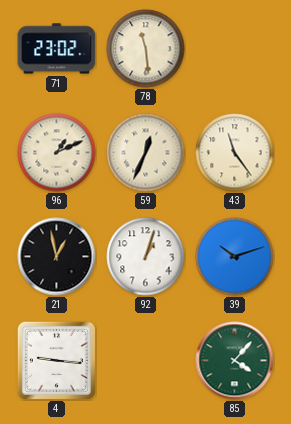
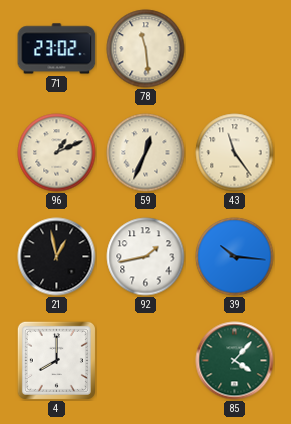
92: 1:03 -> 1:43 (146, 257)
39: 10:12 -> 10:16 (235, 257)
4: 9:16 -> 8:00 (56, 360)
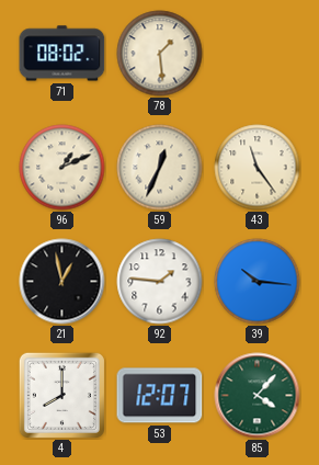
71: 23:02 -> 08:02 (62, 54)
78: 11:29 -> 1:29 (160, 54)
92: 1:43 -> 1:46 (160, 282)
53: none -> 12:07 (160, 396)
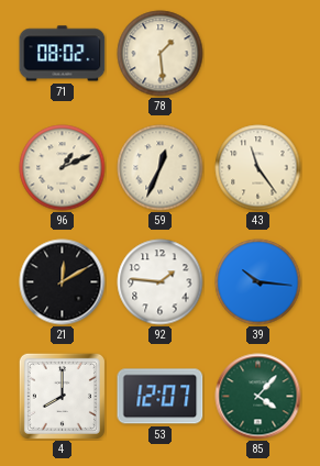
21: 12:58 -> 12:10 (63, 282)
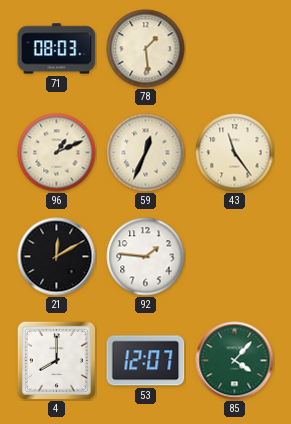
71: 08:02 -> 08:03 (57, 49)
39: 10:16 -> none (258, 282)
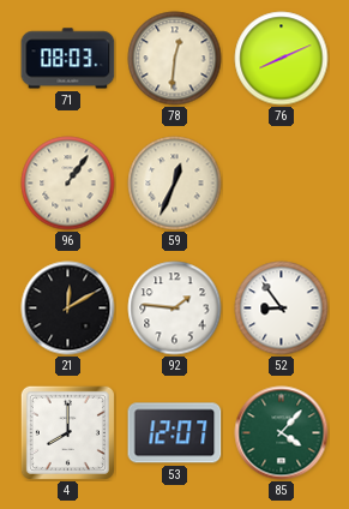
78: 1:29 -> 12:31 (175, 59)
76: none -> 8:11 (282, 59)
96: 1:11 -> 1:06 (68, 184)
43: 11:24 -> none (235, 153)
52: none -> 8:54 (282, 309)
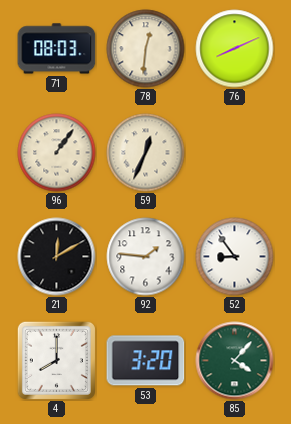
53: 12:07 -> 3:20 (146, 361)
